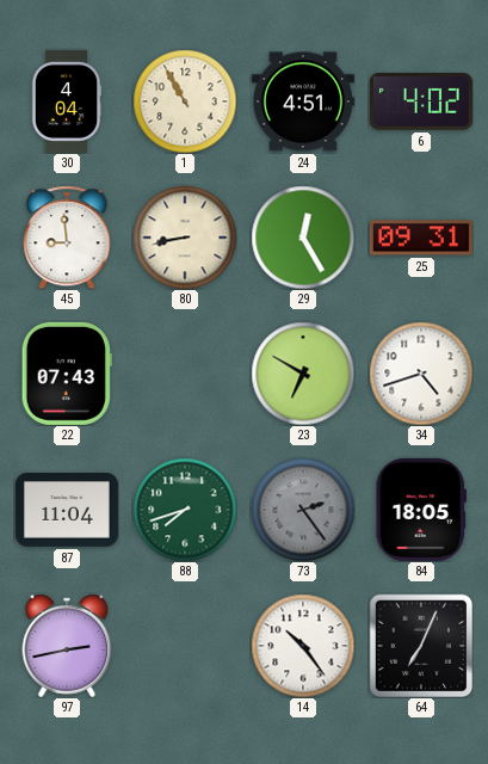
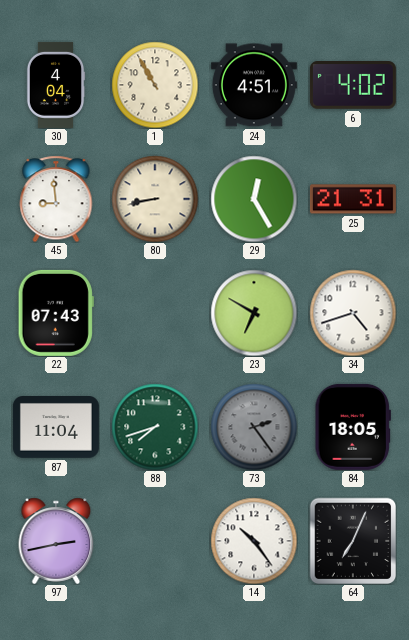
25: 09:31 -> 21:31 (353, 199)
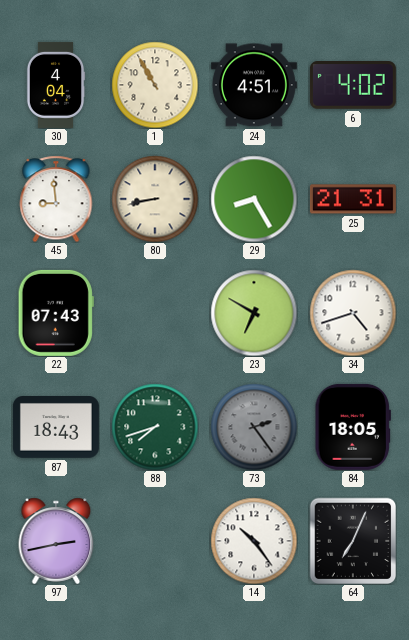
29: 12:25 -> 8:25 (254, 199)
87: 11:04 -> 18:43 (56, 428)
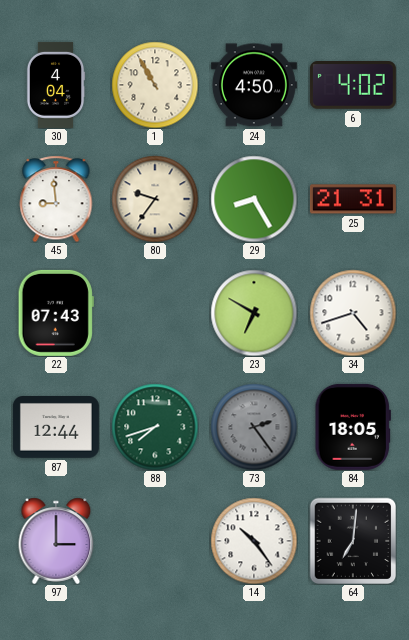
24: 4:51 -> 4:50 (254, 85)
80: 8:43 -> 9:36 (155, 199)
87: 18:43 -> 12:44 (56, 428)
97: 2:43 -> 3:00 (56, 541)
64: 7:04 -> 7:01 (353, 541)
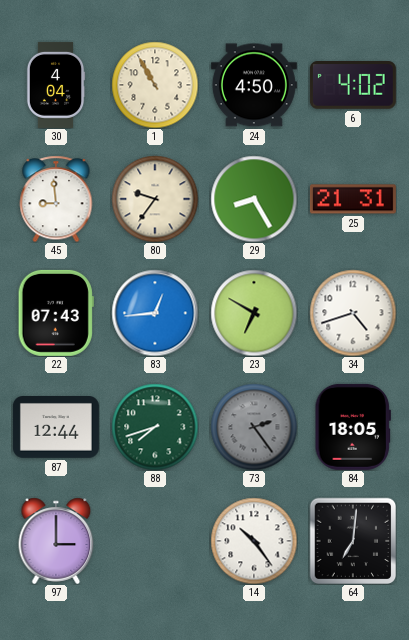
83: none -> 12:44 (155, 313)
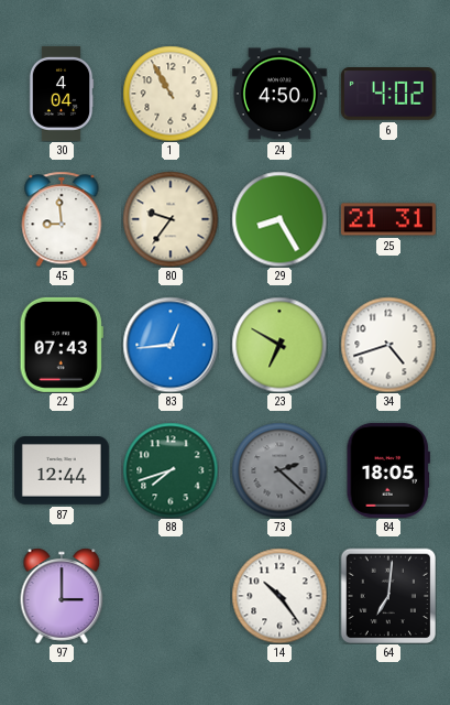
73: 2:24 -> 2:22 (279, 470)
